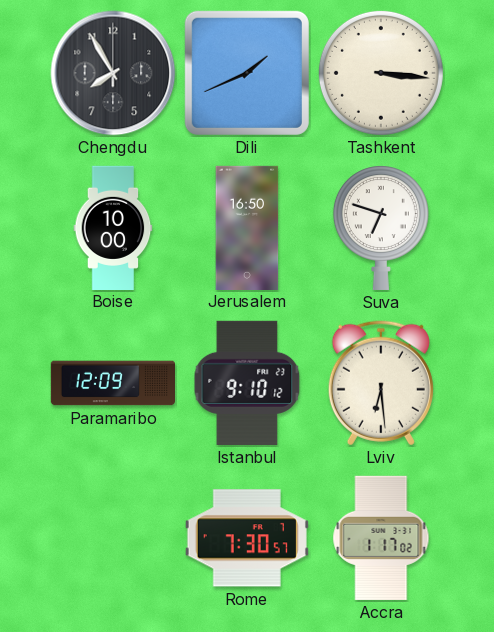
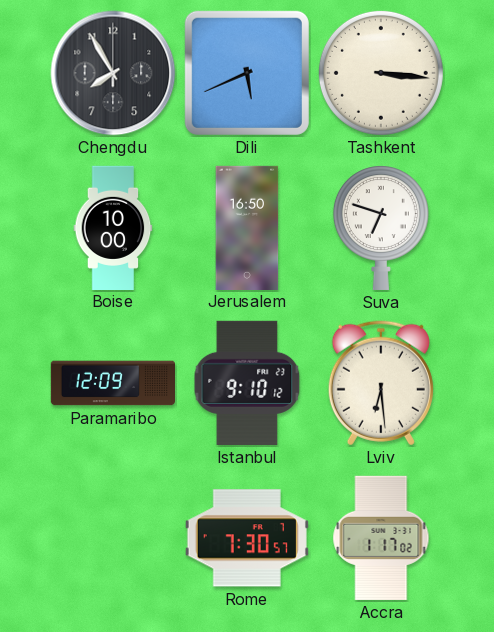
Dili: 1:41 -> 5:41 (247, 73)
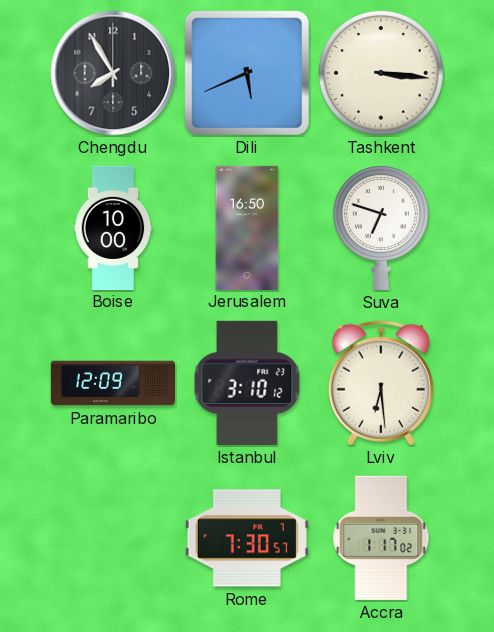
Istanbul: 9:10 -> 3:10 (247, 383)
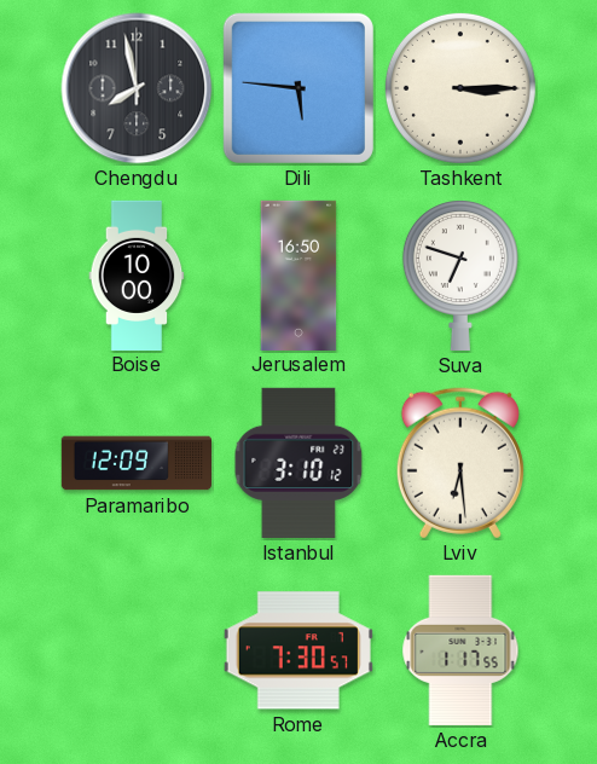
Chengdu: 7:55 -> 7:58 (137, 88)
Dili: 5:41 -> 5:46 (298, 88)
Tashkent: 3:16 -> 3:15 (460, 88)
Accra: 1:17:02 -> 1:17:55 (460, 650)
